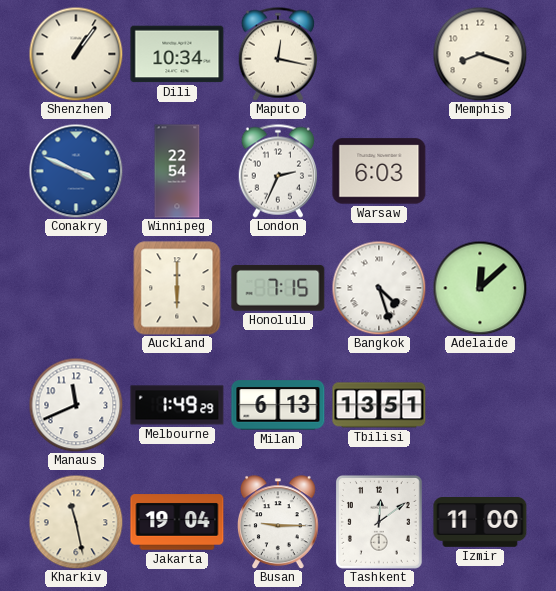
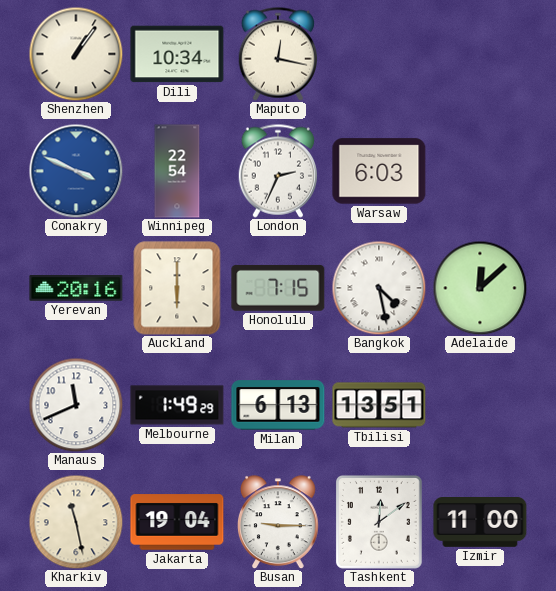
Memphis: 8:18 -> none (480, 54)
Yerevan: none -> 20:16 (76, 289)
Bangkok: 4:27 -> 4:28 (379, 288)
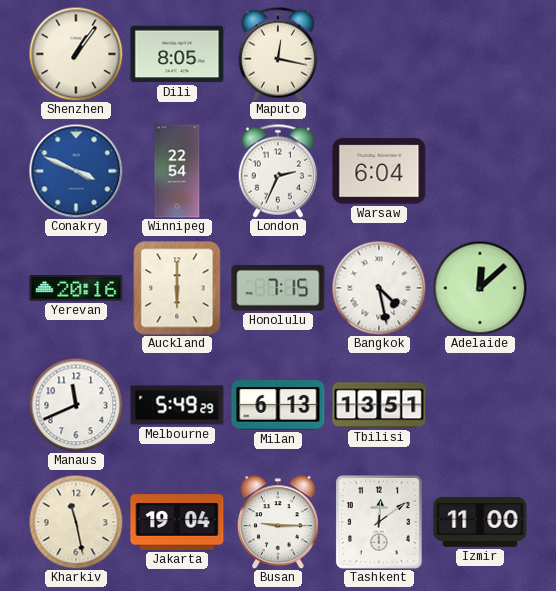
Dili: 10:34 -> 8:05 (177, 54)
Warsaw: 6:03 -> 6:04 (379, 171)
Melbourne: 1:49 -> 5:49 (177, 405)
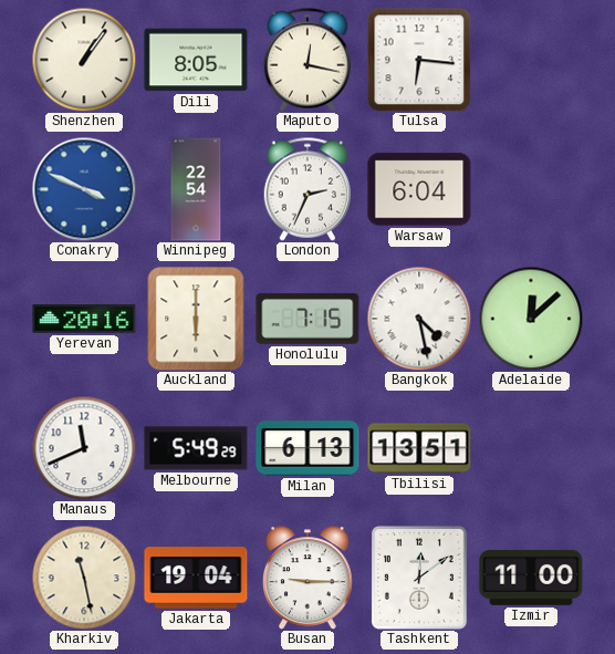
Tulsa: none -> 6:16 (419, 60)
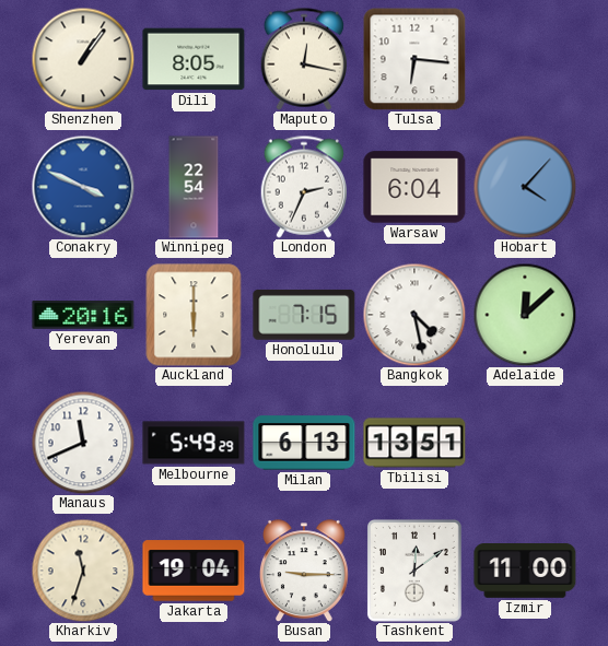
Hobart: none -> 4:07 (525, 187)
Kharkiv: 11:28 -> 11:33 (83, 571)
